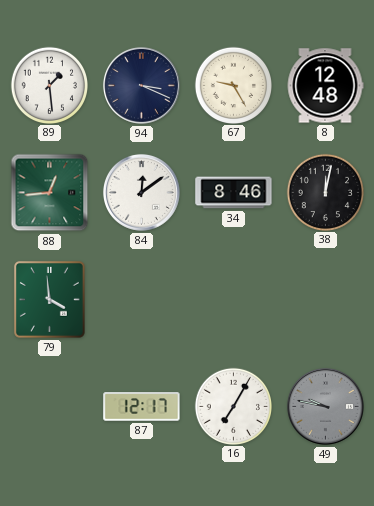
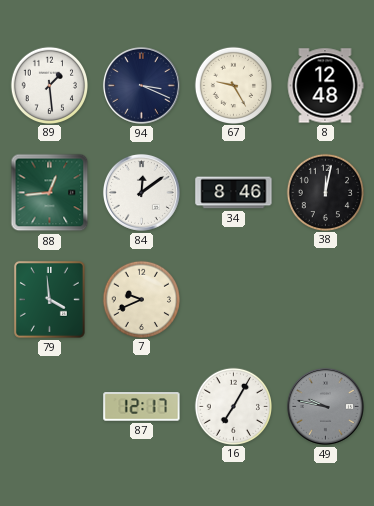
7: none -> 9:41 (141, 299)
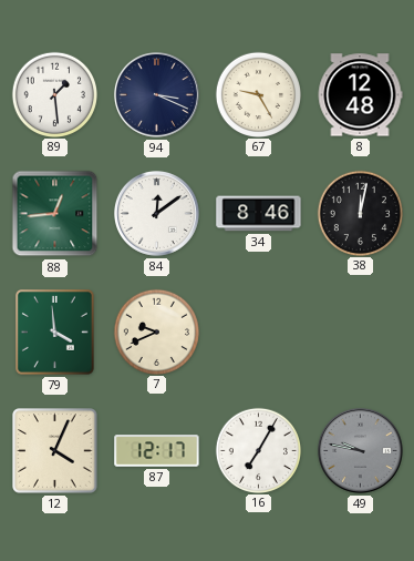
12: none -> 4:04 (55, 451)
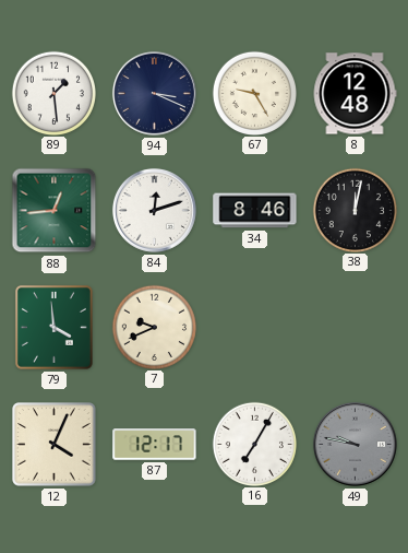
84: 12:09 -> 12:12 (154, 210)
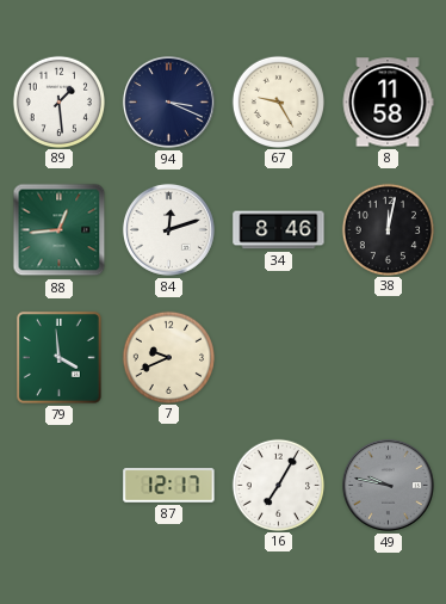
8: 12:48 -> 11:58 (388, 103)
12: 4:04 -> none (55, 445)
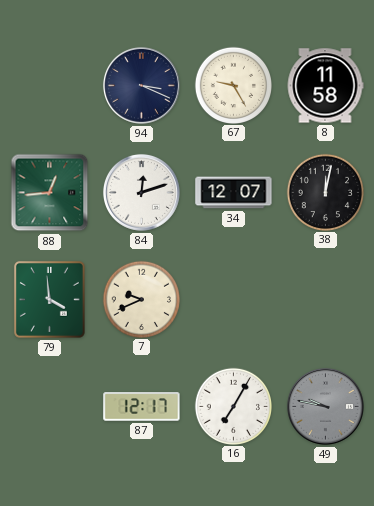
89: 1:29 -> none (58, 101)
34: 8:46 -> 12:07 (234, 193)
